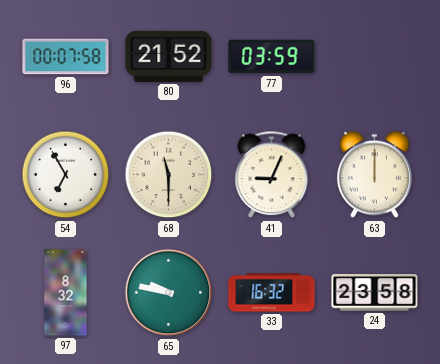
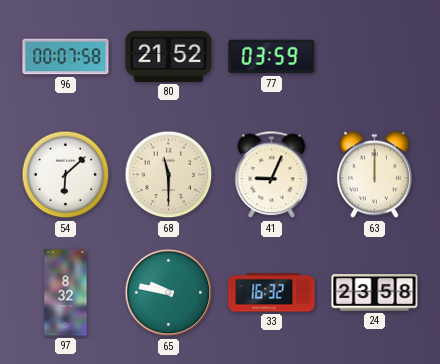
54: 6:55 -> 6:08 (66, 175)
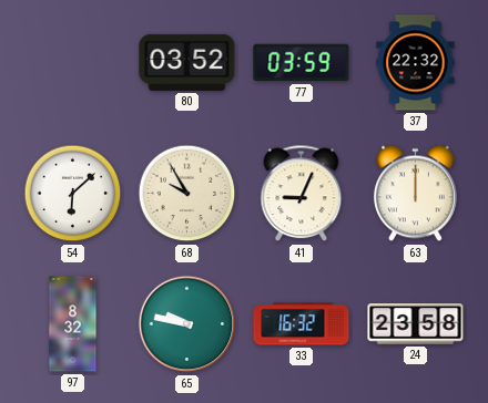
96: 00:07 -> none (66, 57)
80: 21:52 -> 03:52 (187, 62)
37: none -> 22:32 (416, 63)
68: 11:30 -> 9:55 (187, 194)
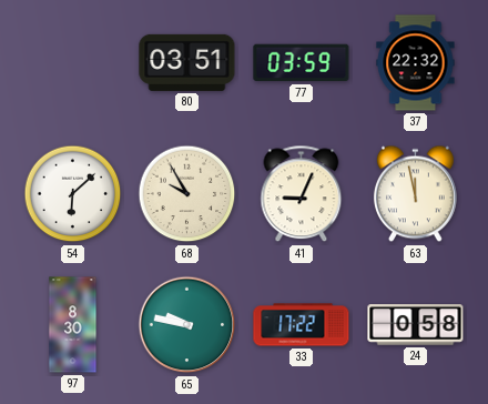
80: 03:52 -> 03:51 (187, 62)
63: 12:00 -> 11:58 (416, 194)
97: 8:32 -> 8:30 (73, 325)
33: 16:32 -> 17:22 (302, 325)
24: 23:58 -> 0:58 (416, 325)
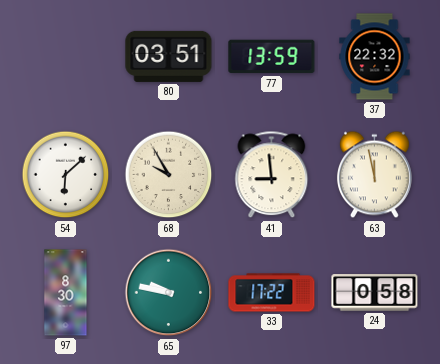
77: 03:59 -> 13:59 (272, 57)
41: 9:04 -> 8:59 (272, 175)
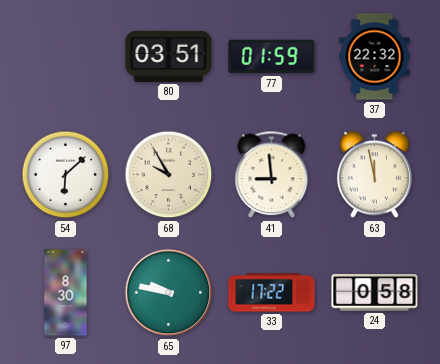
77: 13:59 -> 01:59 (272, 57)
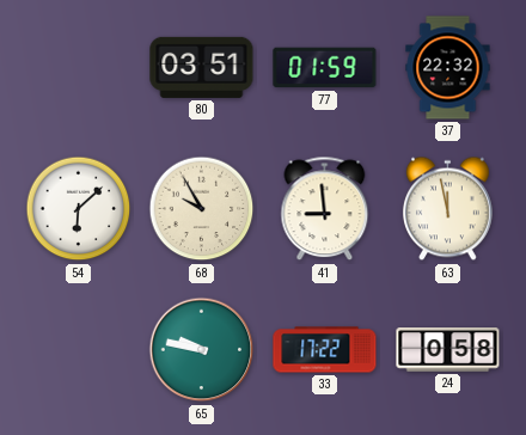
97: 8:30 -> none (66, 293)
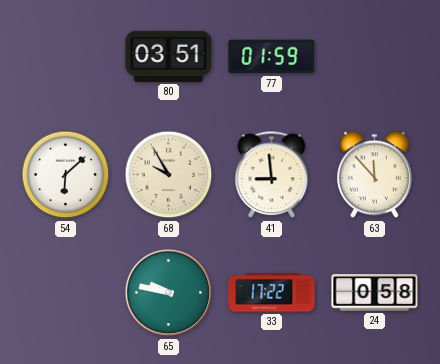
37: 22:32 -> none (448, 68)
63: 11:58 -> 11:53 (375, 175)
